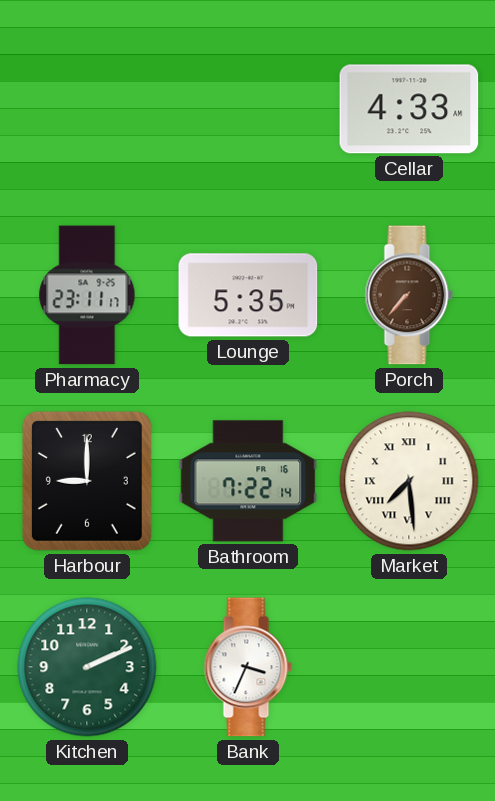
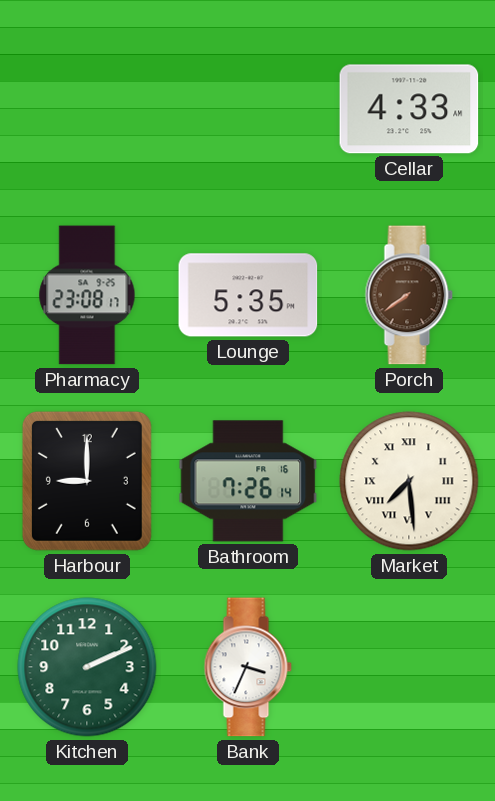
Pharmacy: 23:11 -> 23:08 (87, 295)
Porch: 7:37 -> 7:39 (409, 295)
Bathroom: 7:22 -> 7:26 (248, 481)
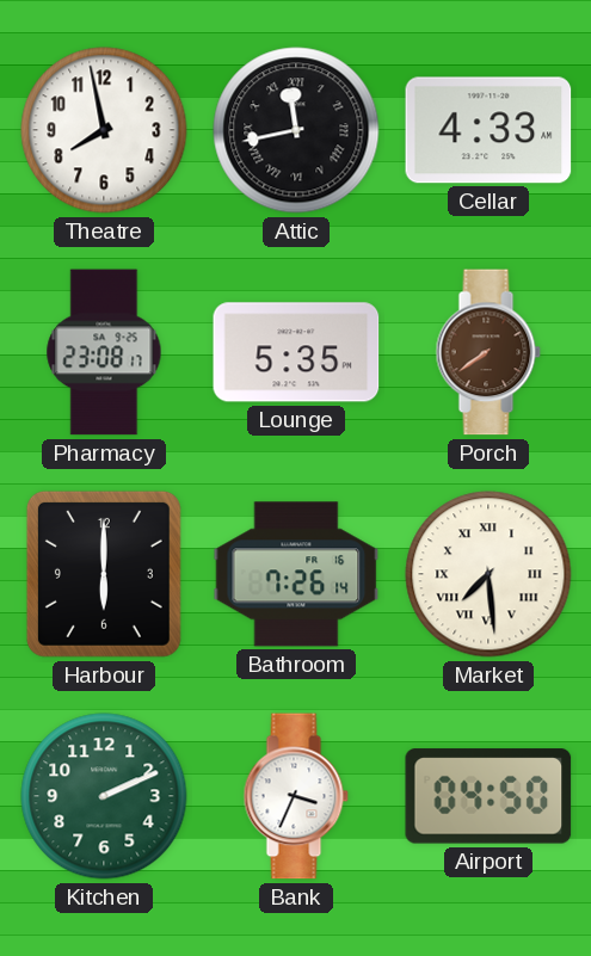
Theatre: none -> 7:58 (104, 130)
Attic: none -> 11:43 (296, 130)
Harbour: 9:00 -> 6:00 (104, 574)
Airport: none -> 04:50 (488, 796)
